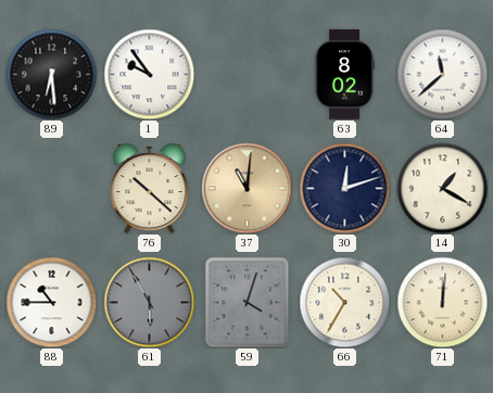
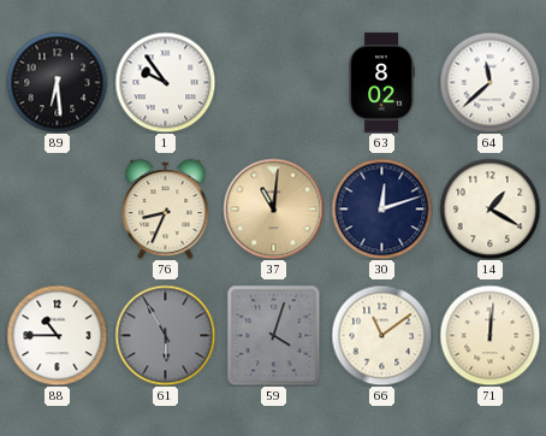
76: 10:22 -> 8:34 (166, 210)
66: 10:35 -> 11:09 (381, 335)
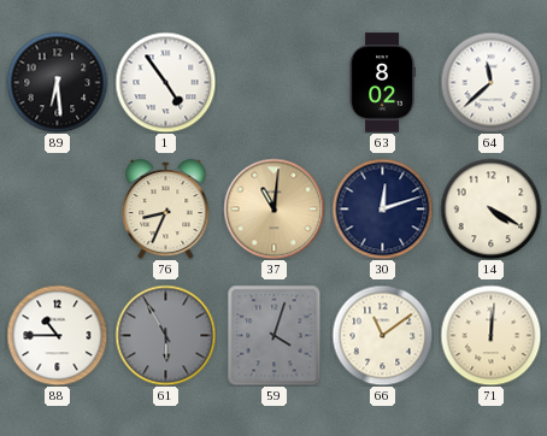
1: 9:54 -> 4:54 (165, 82)
14: 1:20 -> 4:20 (490, 208)
